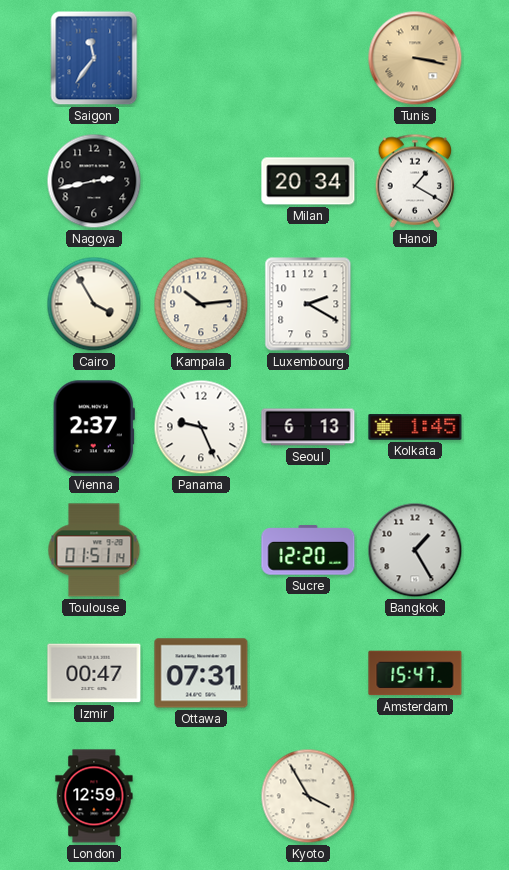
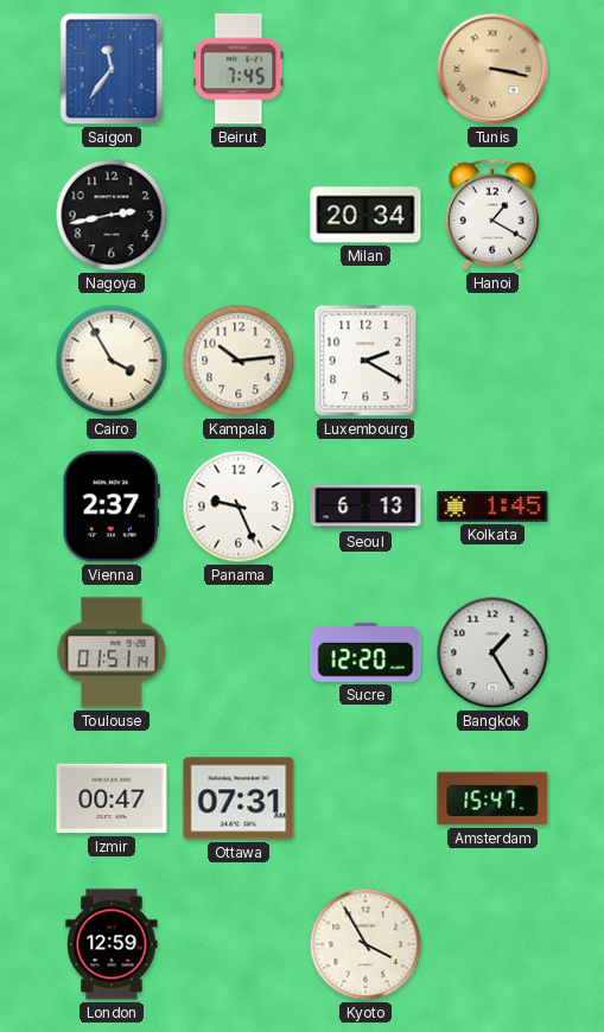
Beirut: none -> 7:45 (239, 69)
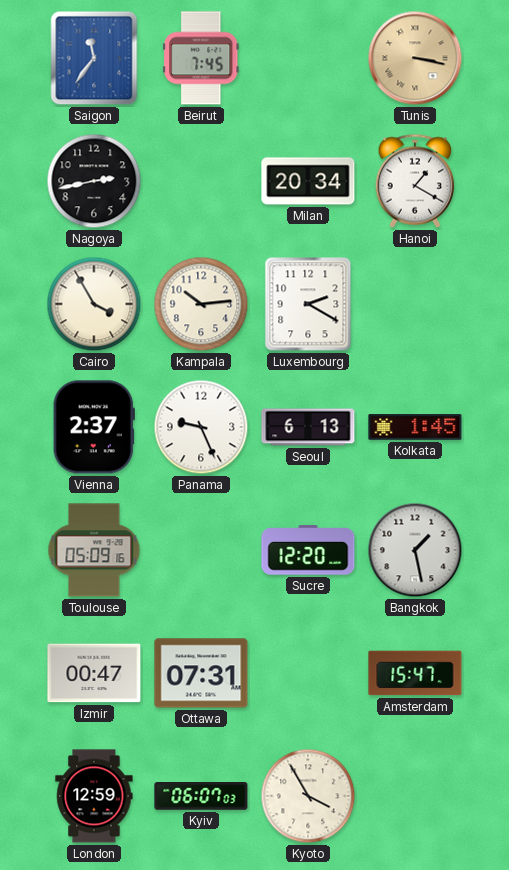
Toulouse: 01:51 -> 05:09 (94, 550)
Bangkok: 1:25 -> 1:28 (415, 550)
Kyiv: none -> 06:07 (201, 797)
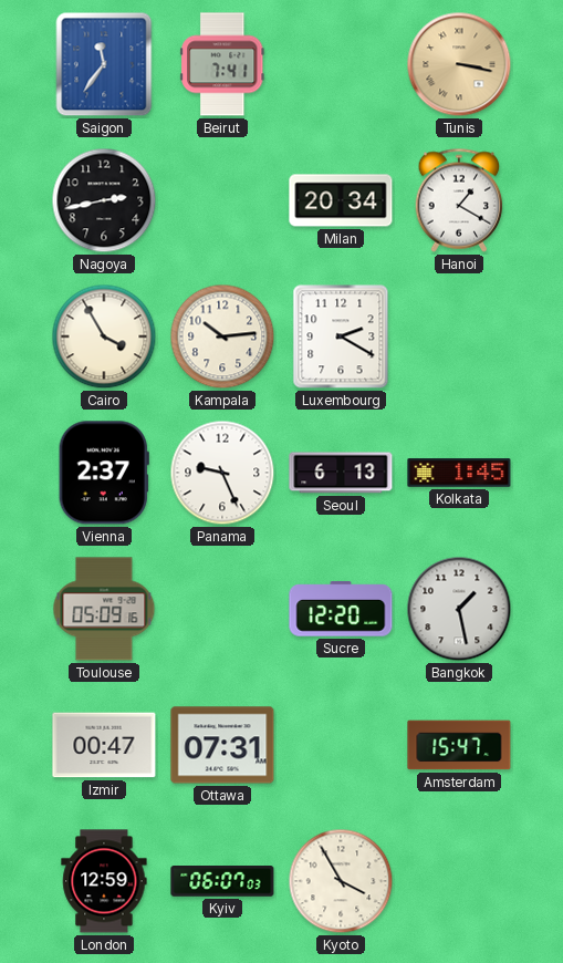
Beirut: 7:45 -> 7:41 (222, 64)
